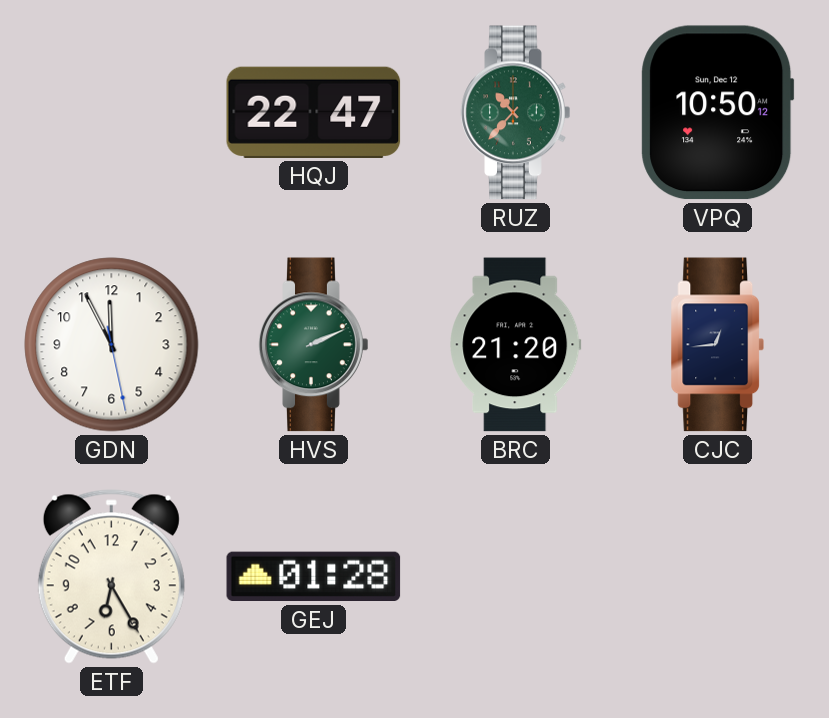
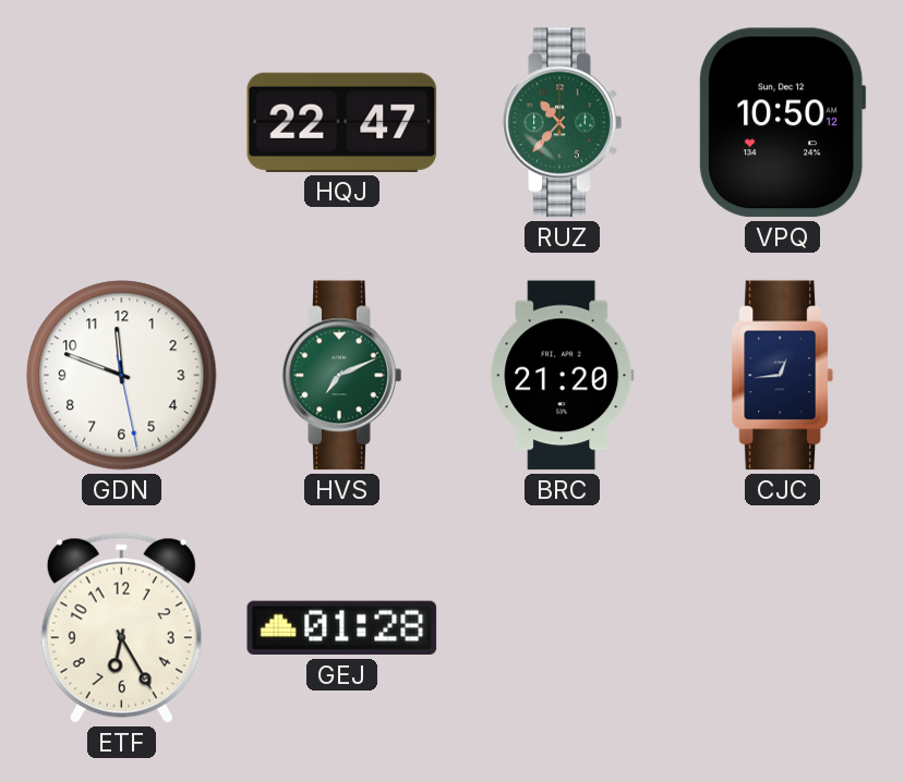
GDN: 11:55 -> 11:48 (122, 376)
HVS: 2:11 -> 7:11 (342, 376)
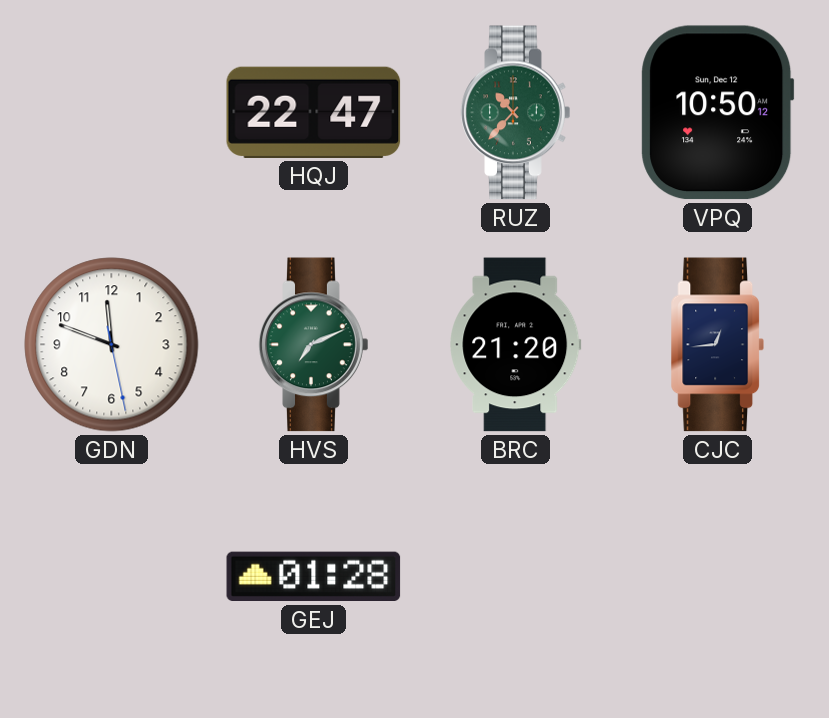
ETF: 6:25 -> none (121, 628)
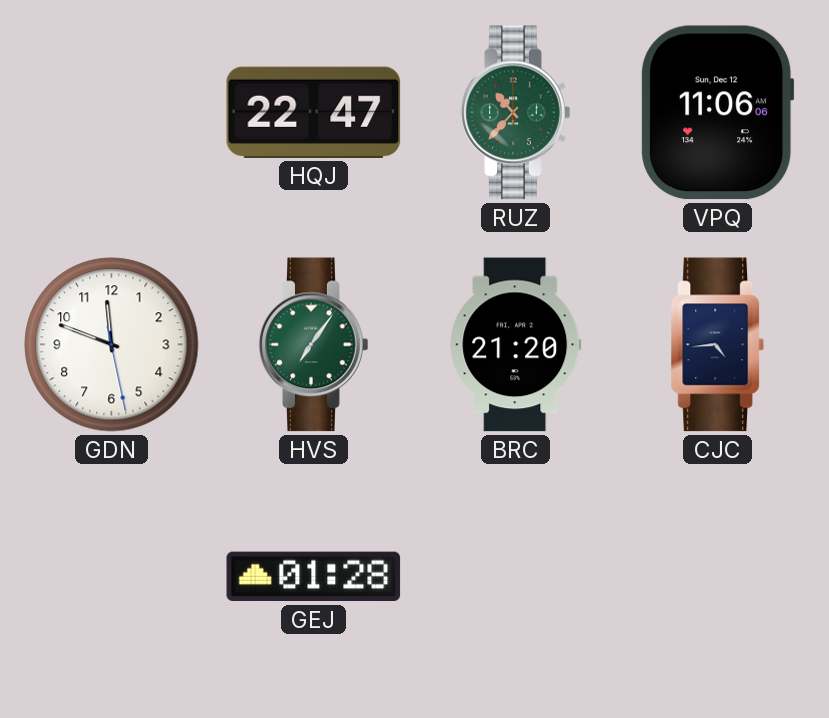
VPQ: 10:50 -> 11:06 (718, 113)
HVS: 7:11 -> 7:06 (314, 345)
CJC: 12:44 -> 4:44 (717, 345)
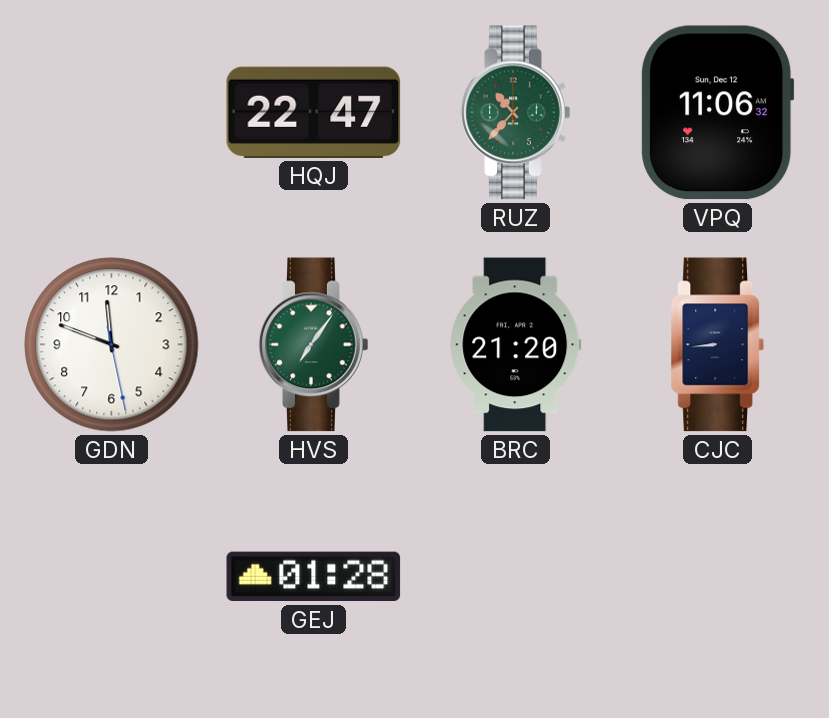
VPQ: 11:06:06 -> 11:06:32 (718, 113)
CJC: 4:44 -> 8:44 (717, 345)
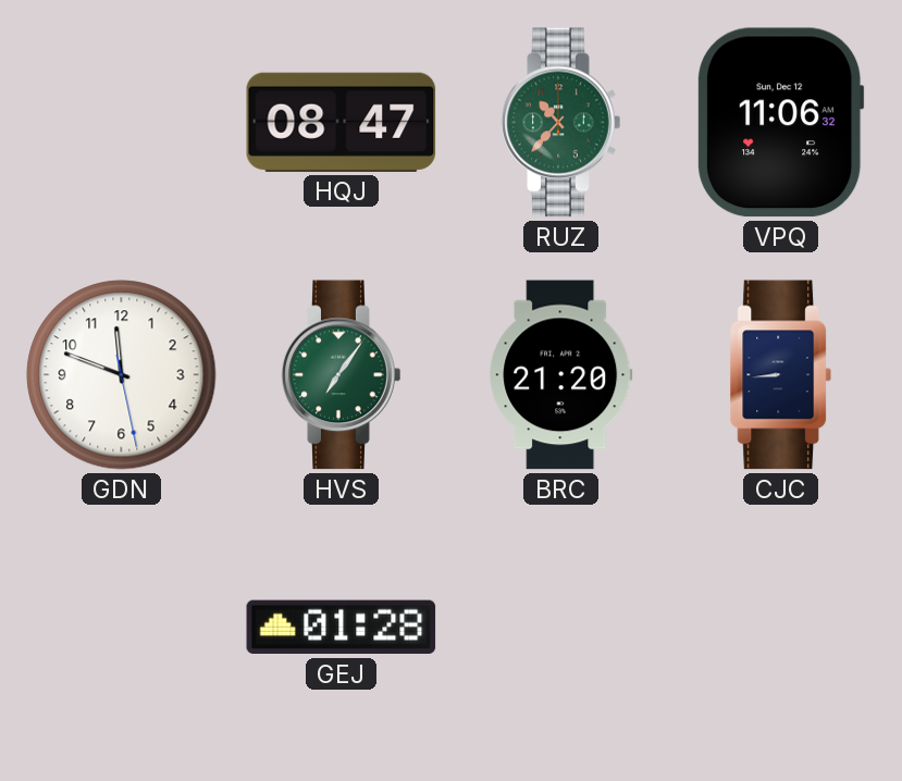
HQJ: 22:47 -> 08:47 (342, 122)
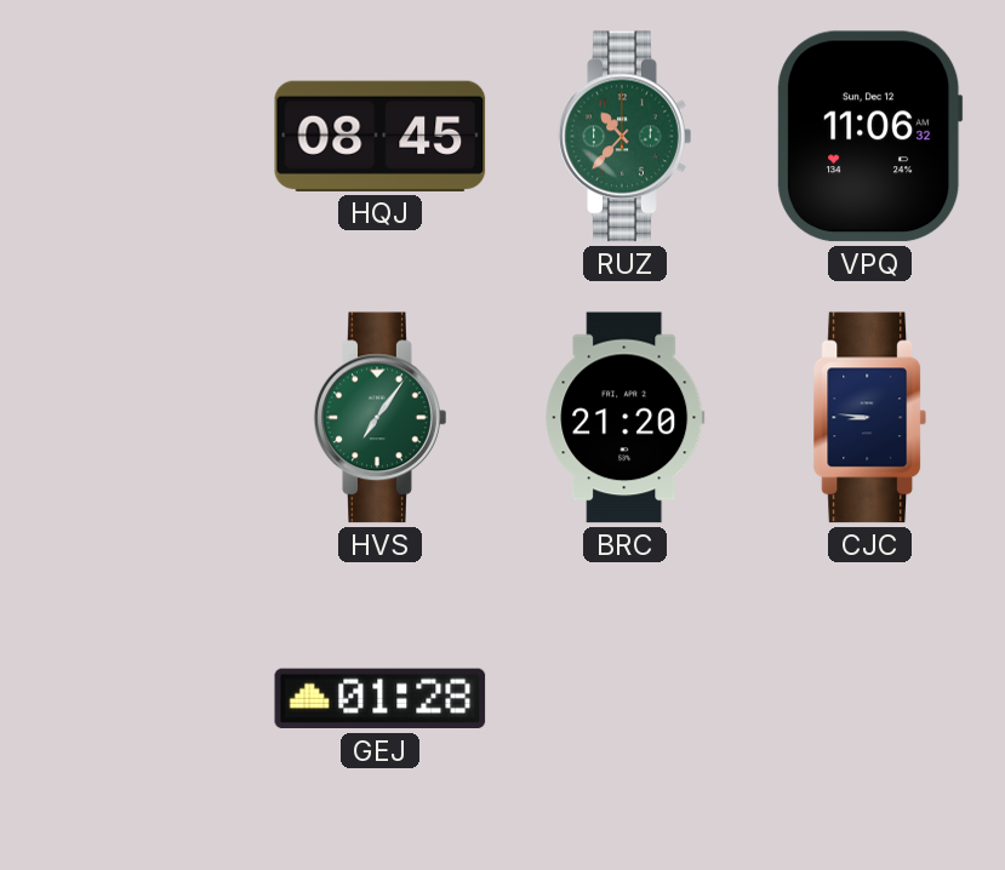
HQJ: 08:47 -> 08:45 (381, 136)
GDN: 11:48 -> none (122, 375)
CJC: 8:44 -> 8:46 (869, 418)
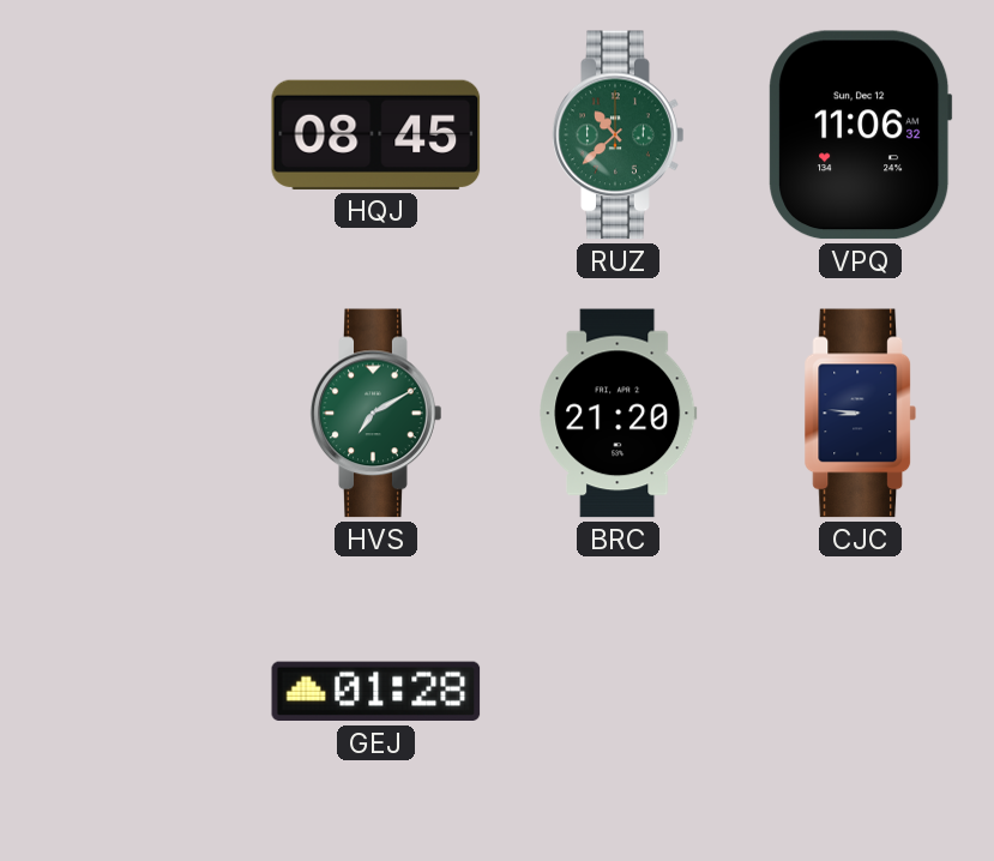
RUZ: 10:37 -> 10:38 (619, 136)
HVS: 7:06 -> 7:10 (376, 414)
